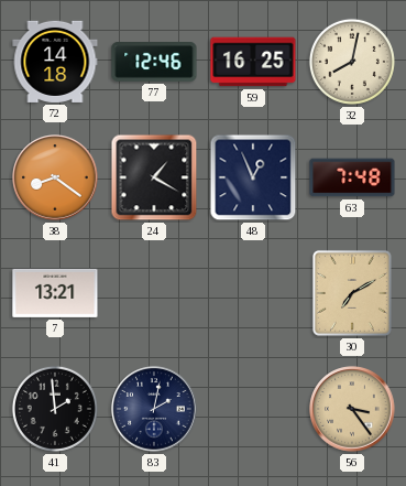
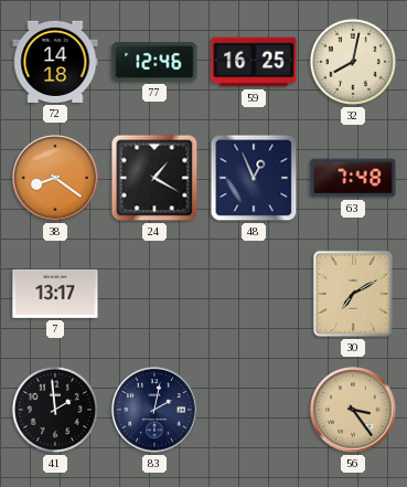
7: 13:21 -> 13:17 (55, 294)
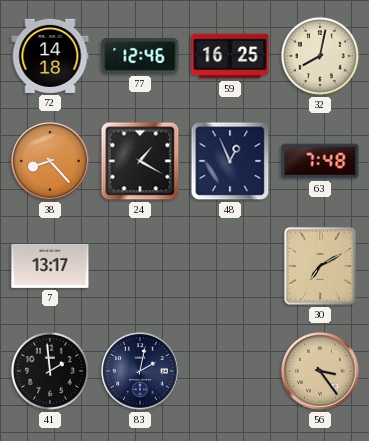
38: 8:21 -> 8:23 (50, 161)
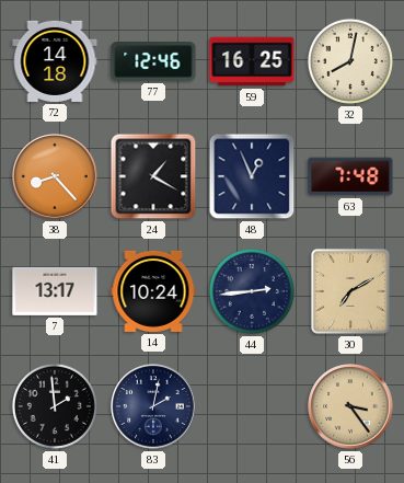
14: none -> 10:24 (153, 291)
44: none -> 2:44 (252, 291)
